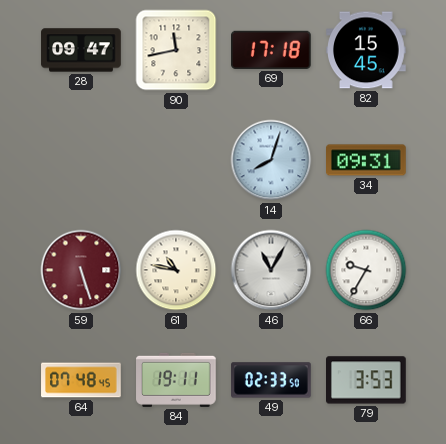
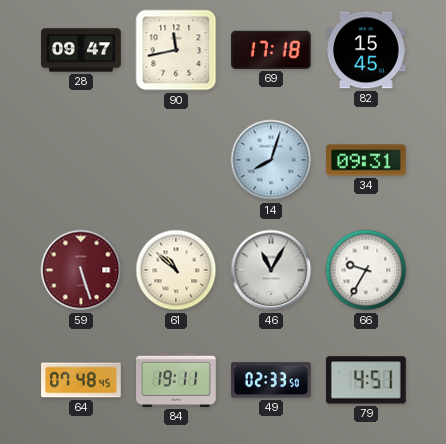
61: 10:47 -> 10:52 (176, 270)
79: 3:53 -> 4:51 (367, 380)
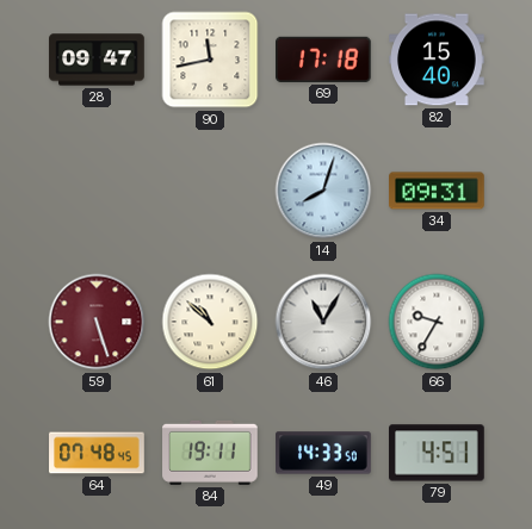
82: 15:45 -> 15:40 (437, 60)
49: 02:33 -> 14:33 (323, 453)
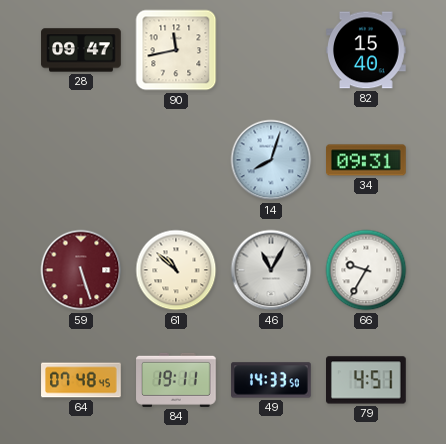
69: 17:18 -> none (324, 60)
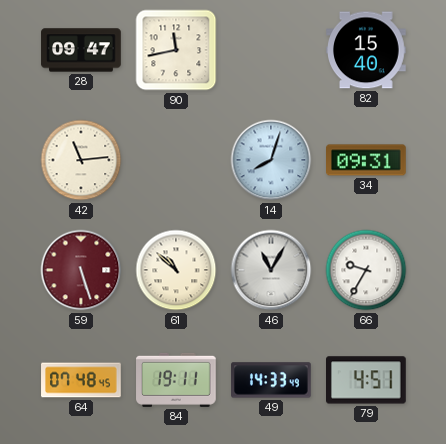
42: none -> 11:14 (81, 160)
49: 14:33:50 -> 14:33:49 (271, 380)
